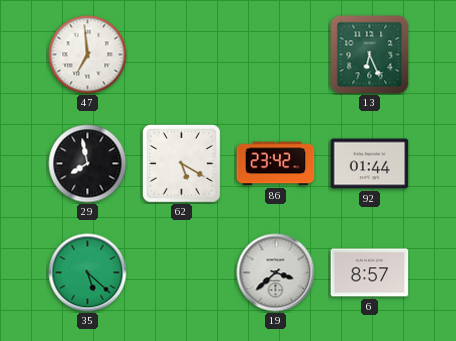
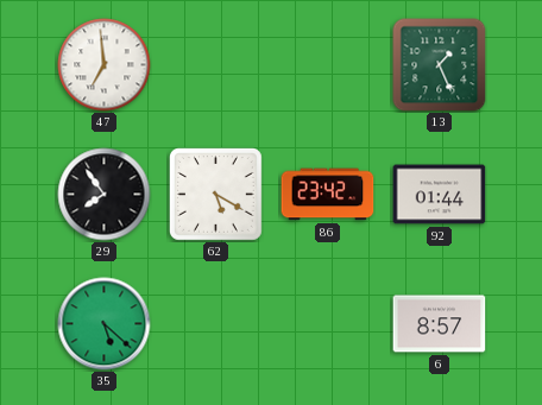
13: 6:26 -> 1:26 (440, 65)
29: 7:58 -> 7:54 (105, 195)
19: 3:38 -> none (276, 273)
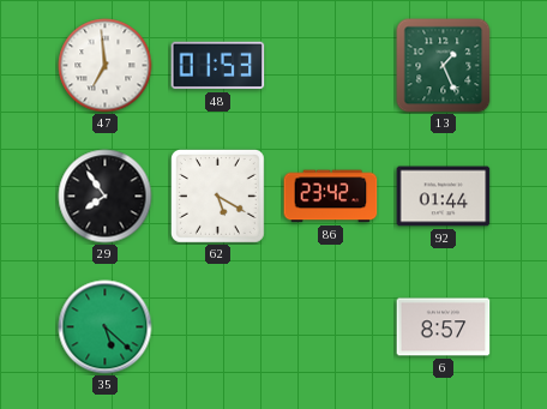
48: none -> 01:53 (218, 66)
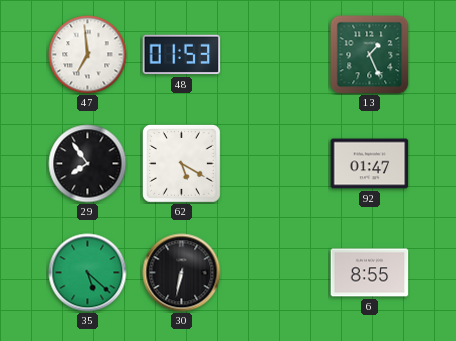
86: 23:42 -> none (331, 197)
92: 01:44 -> 01:47 (370, 164)
30: none -> 6:32 (182, 273)
6: 8:57 -> 8:55 (370, 273)
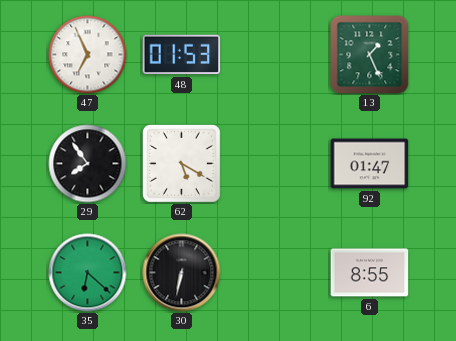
47: 6:59 -> 6:56 (88, 55)
35: 5:22 -> 6:22 (88, 273)
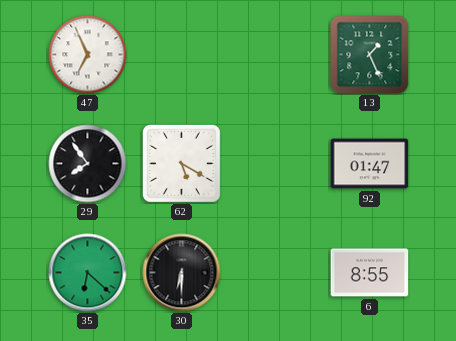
48: 01:53 -> none (182, 55)
30: 6:32 -> 6:30 (182, 273)
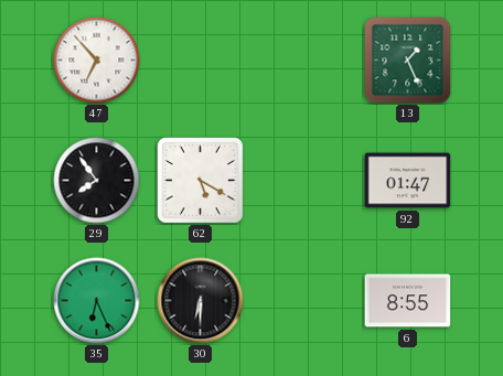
47: 6:56 -> 6:53 (97, 61)
35: 6:22 -> 6:26 (97, 301)
